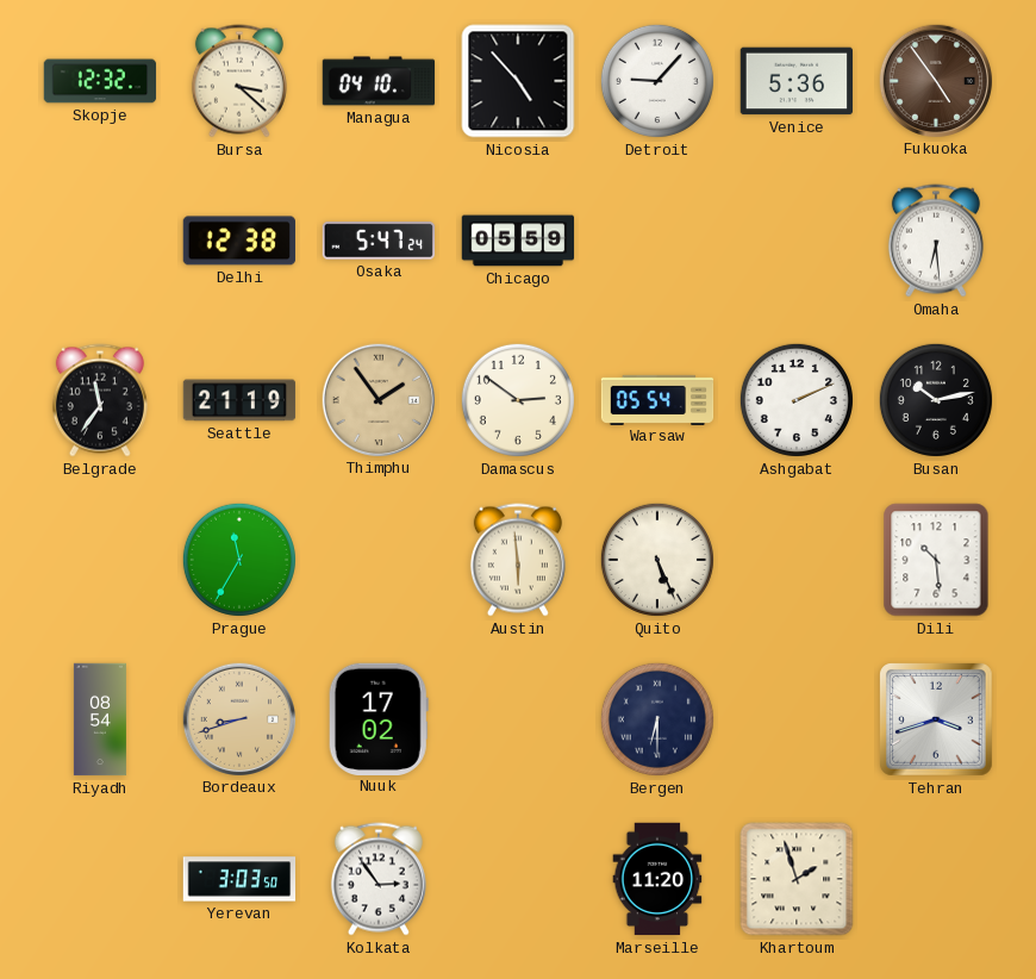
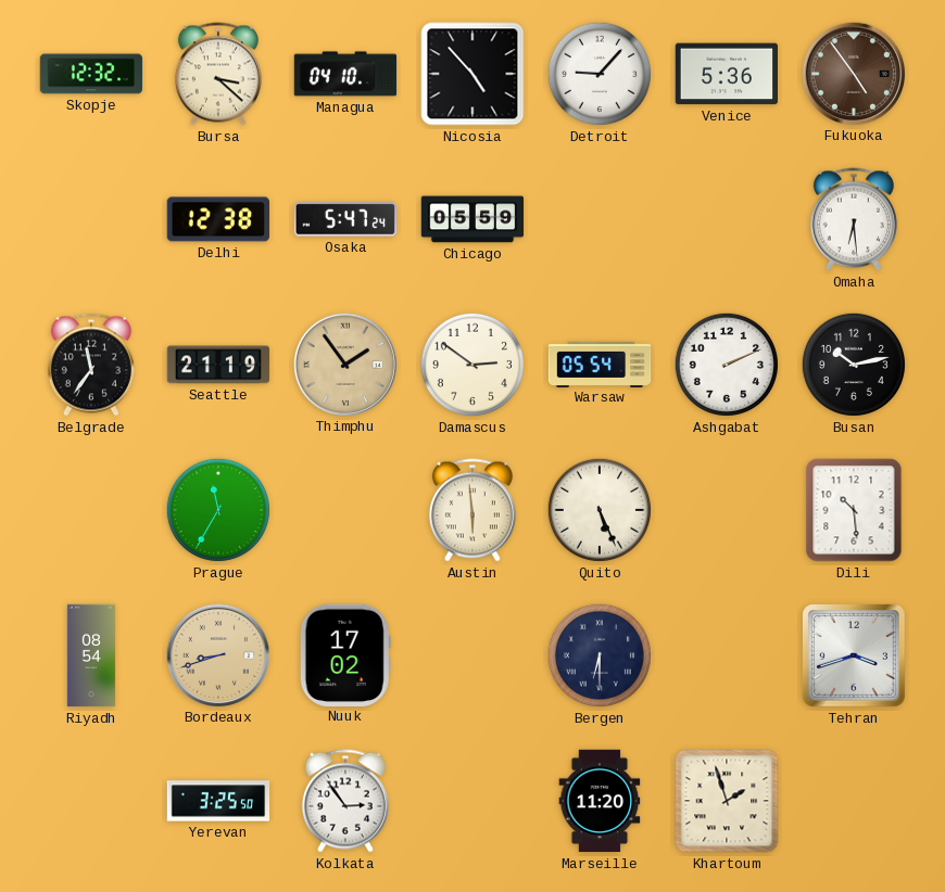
Yerevan: 3:03 -> 3:25 (218, 801)
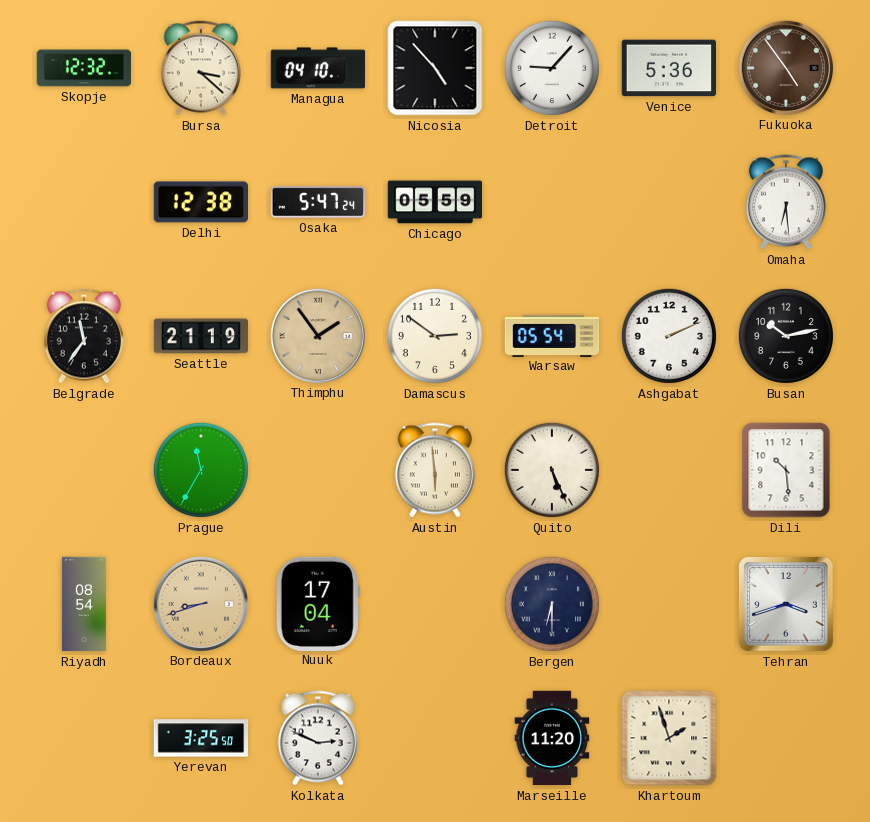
Nuuk: 17:02 -> 17:04 (318, 603)
Kolkata: 2:54 -> 2:49 (318, 738)
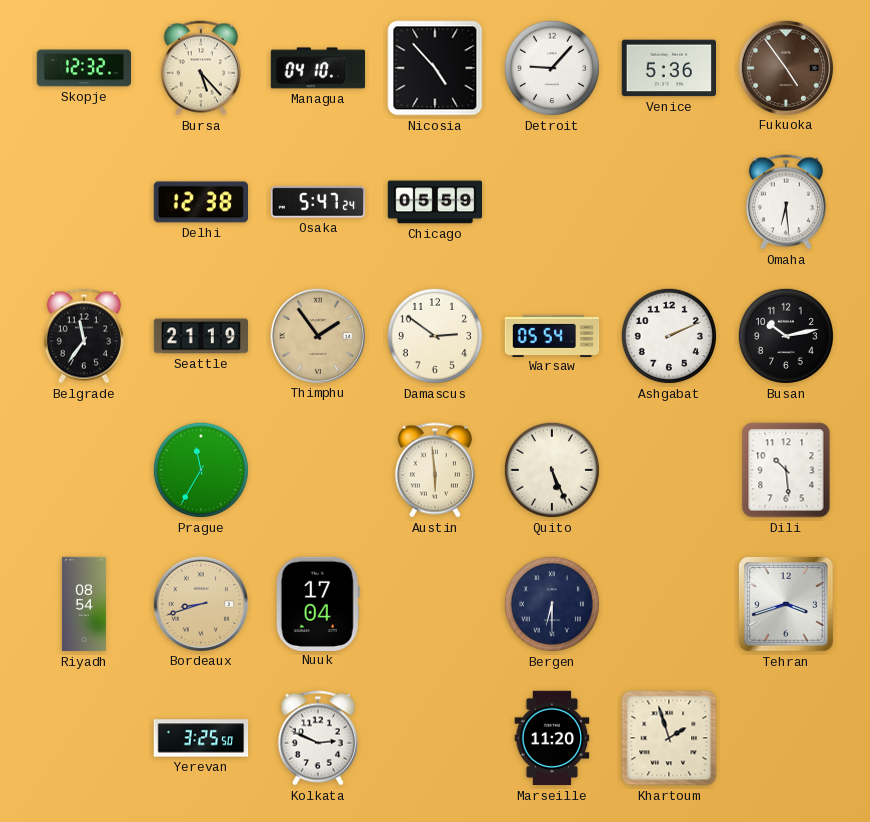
Bursa: 3:22 -> 5:23 (201, 68)
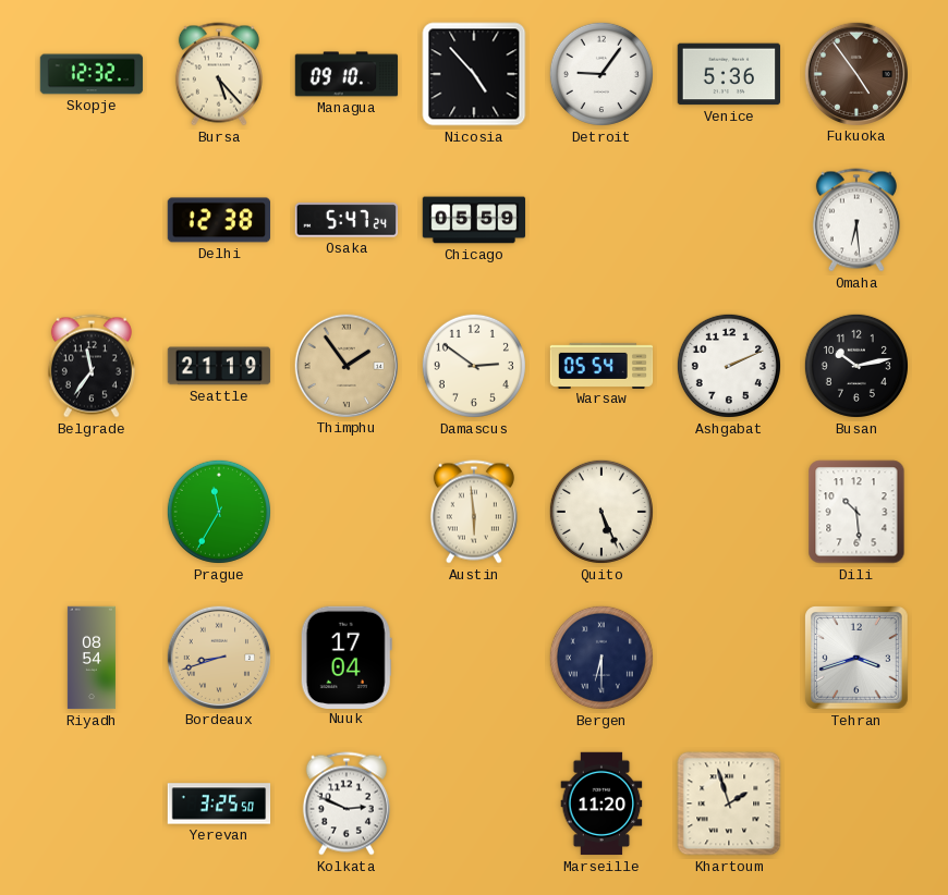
Managua: 04:10 -> 09:10 (347, 74)
Detroit: 9:07 -> 9:06 (601, 74)
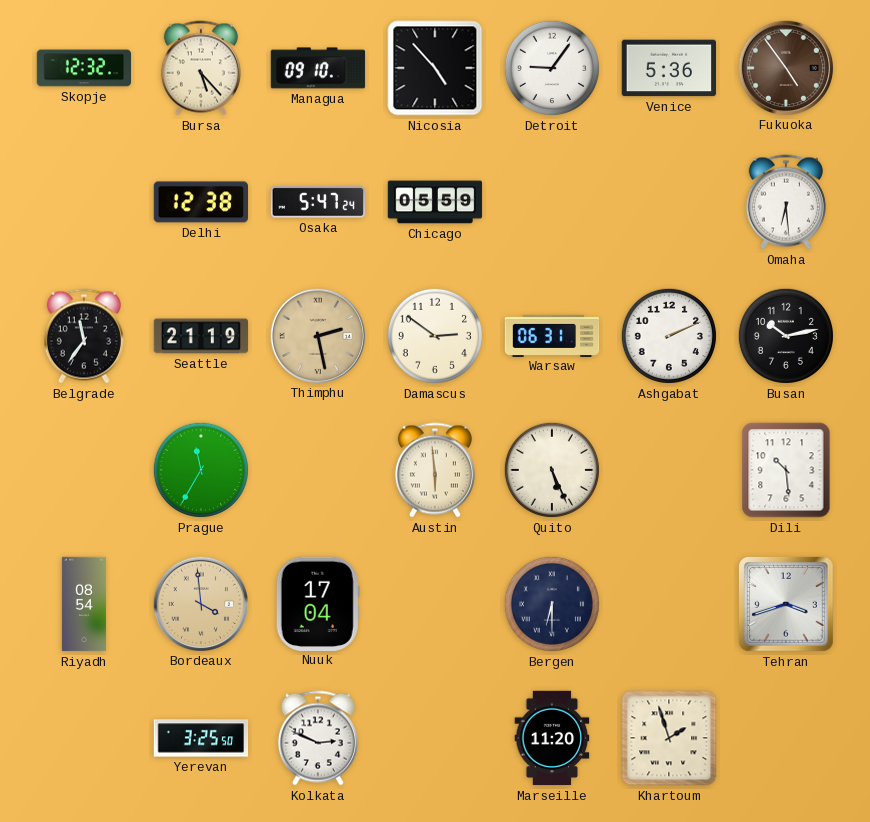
Thimphu: 1:54 -> 2:28 (317, 335)
Warsaw: 05:54 -> 06:31 (552, 335)
Bordeaux: 8:42 -> 3:59 (200, 603)
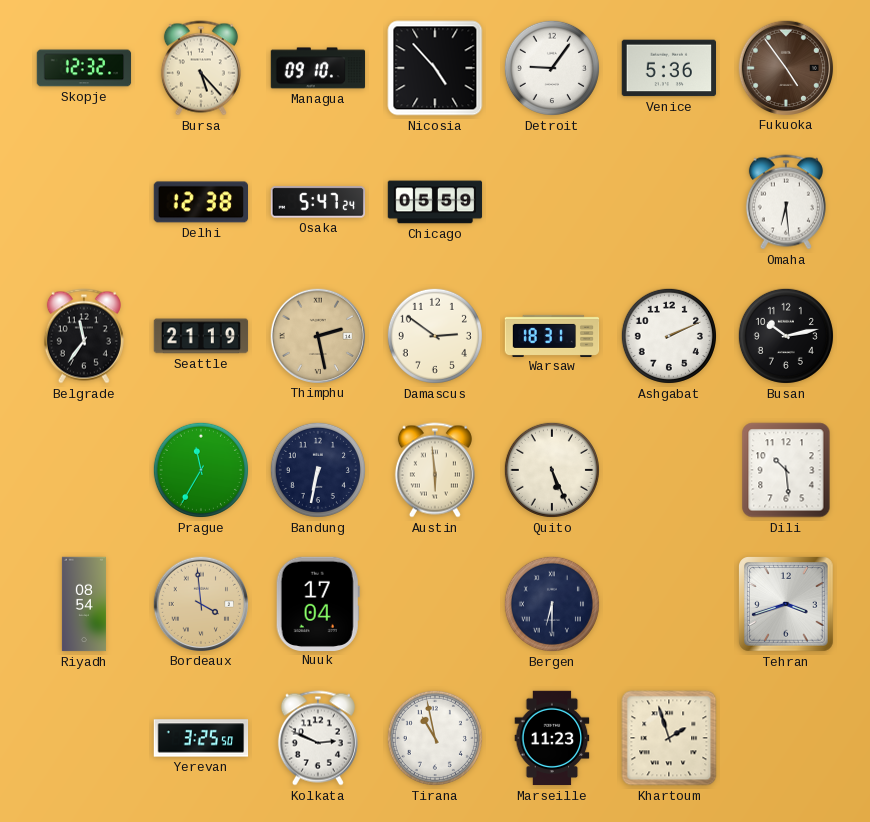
Warsaw: 06:31 -> 18:31 (552, 335)
Bandung: none -> 6:32 (318, 470)
Tirana: none -> 10:58 (435, 738)
Marseille: 11:20 -> 11:23 (552, 738)
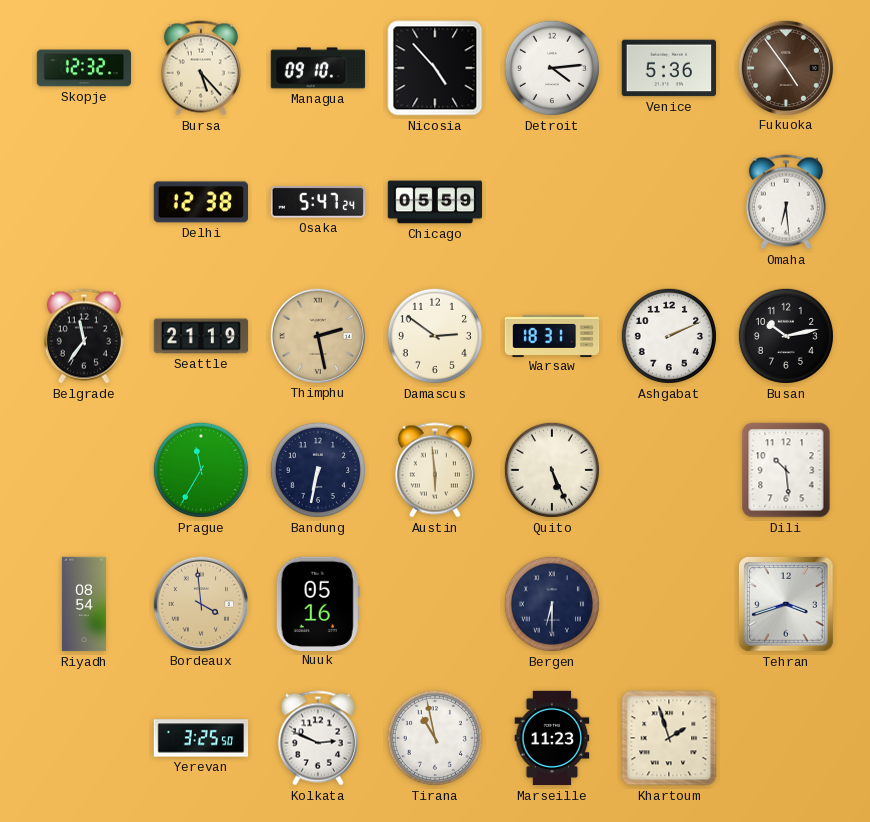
Detroit: 9:06 -> 4:14 (552, 68)
Nuuk: 17:04 -> 05:16 (318, 603)
